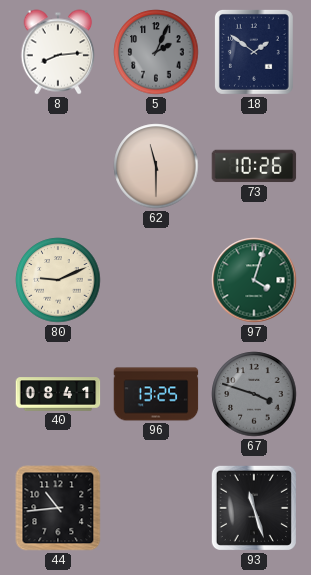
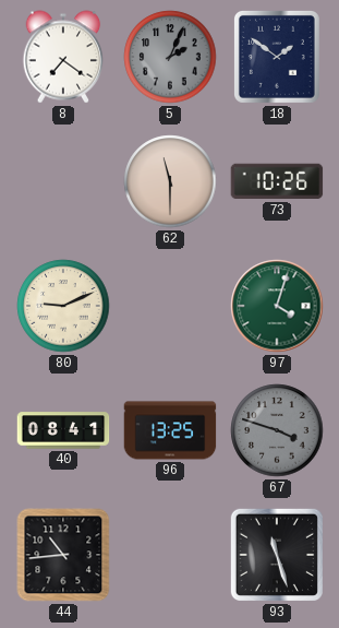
8: 8:14 -> 7:21 (63, 57)
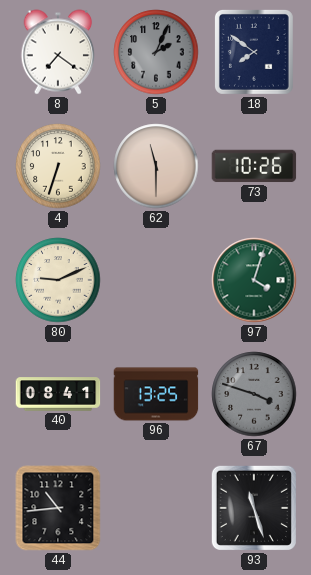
18: 1:51 -> 7:51 (254, 52)
4: none -> 6:33 (58, 166)
